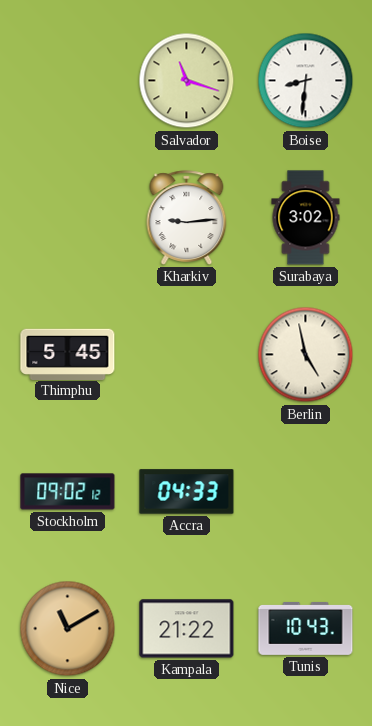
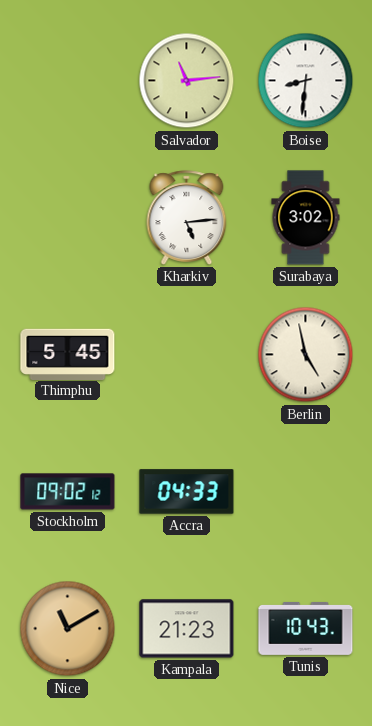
Salvador: 11:18 -> 11:14 (187, 81)
Kharkiv: 9:14 -> 5:14 (187, 218)
Kampala: 21:22 -> 21:23 (187, 629)
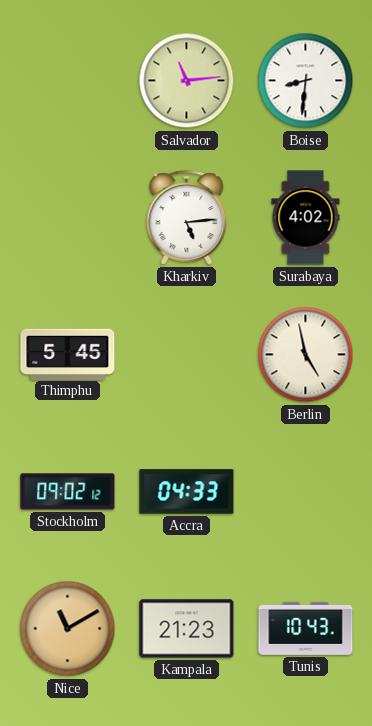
Surabaya: 3:02 -> 4:02 (306, 218)
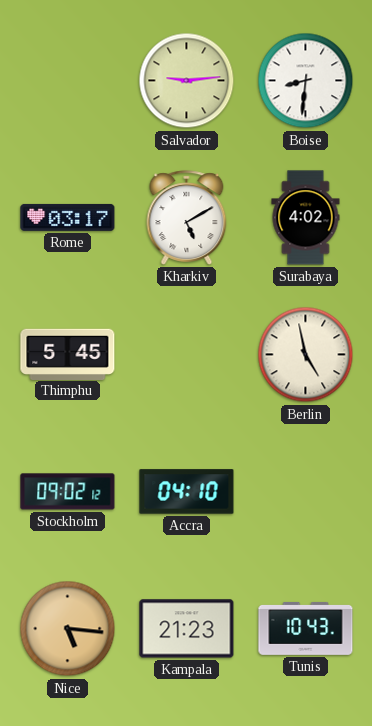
Salvador: 11:14 -> 9:14 (187, 81)
Rome: none -> 03:17 (68, 217)
Kharkiv: 5:14 -> 5:10 (187, 218)
Accra: 04:33 -> 04:10 (187, 492)
Nice: 11:10 -> 5:16 (68, 629)
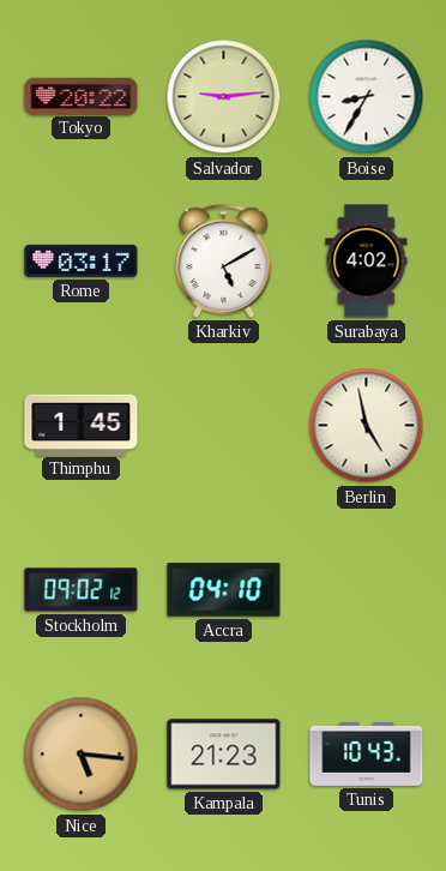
Tokyo: none -> 20:22 (82, 96)
Boise: 8:31 -> 8:35 (367, 97)
Thimphu: 5:45 -> 1:45 (82, 425)
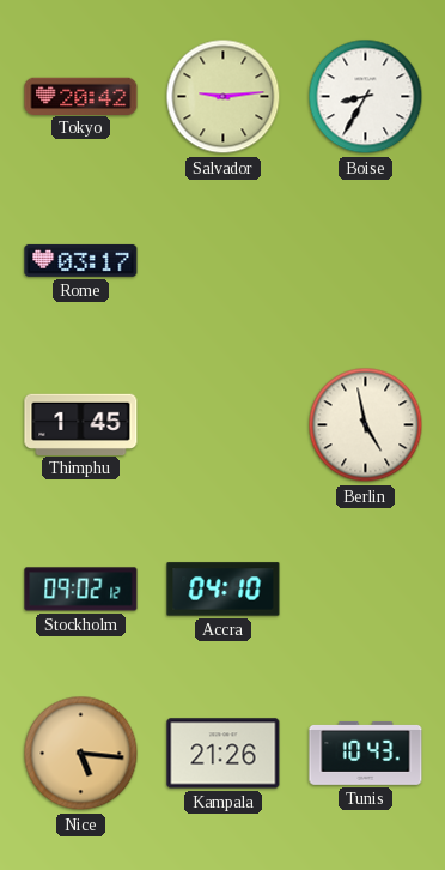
Tokyo: 20:22 -> 20:42 (81, 96)
Kharkiv: 5:10 -> none (224, 262)
Surabaya: 4:02 -> none (367, 262)
Kampala: 21:23 -> 21:26 (224, 754)
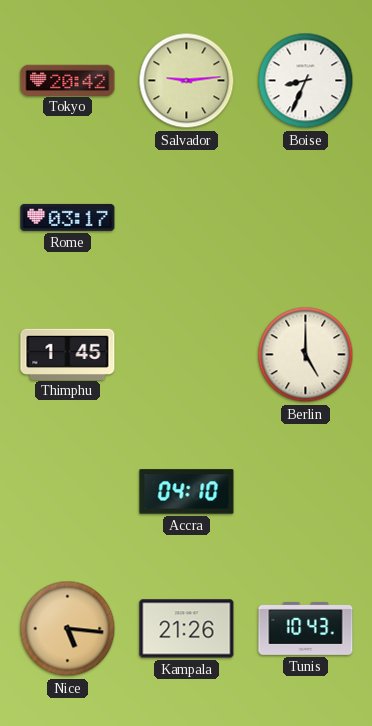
Boise: 8:35 -> 8:34 (306, 81)
Berlin: 4:58 -> 5:00 (306, 355)
Stockholm: 09:02 -> none (81, 590)
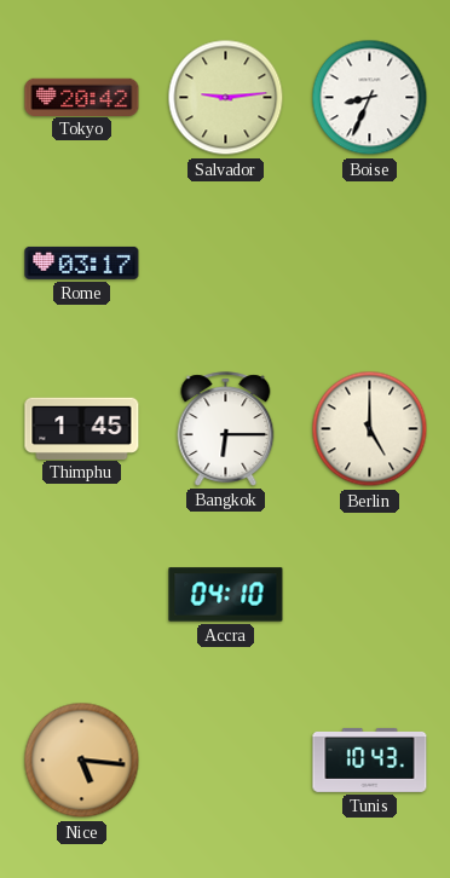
Bangkok: none -> 6:15 (226, 429)
Kampala: 21:26 -> none (187, 629)
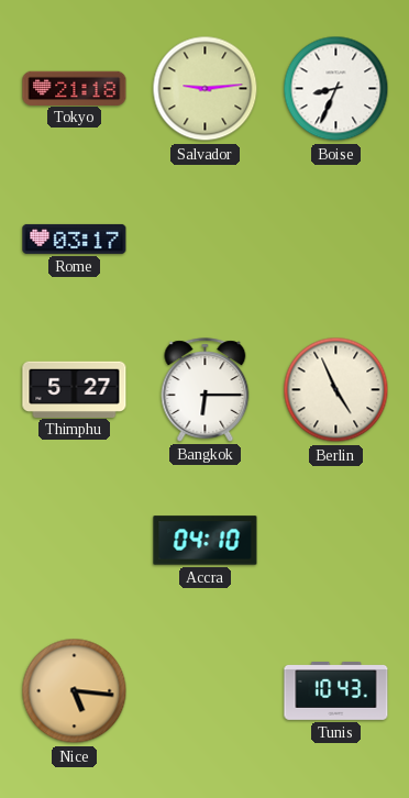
Tokyo: 20:42 -> 21:18 (75, 88)
Thimphu: 1:45 -> 5:27 (75, 389)
Berlin: 5:00 -> 4:56 (336, 390)
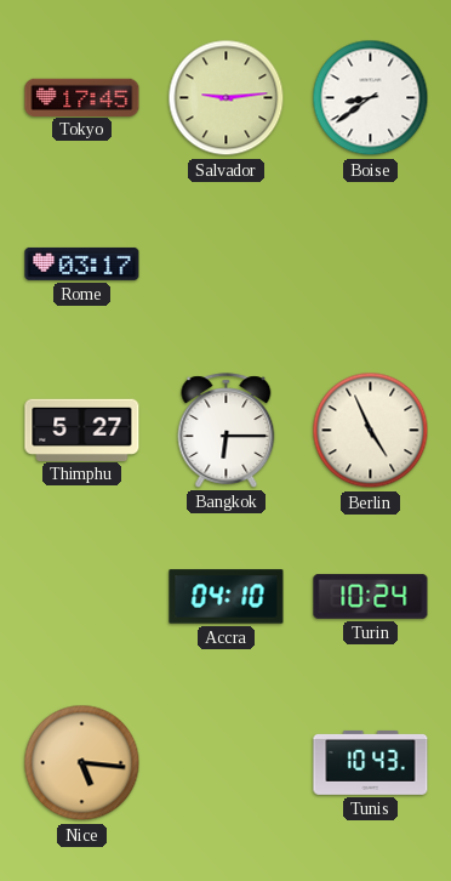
Tokyo: 21:18 -> 17:45 (82, 97)
Boise: 8:34 -> 8:39 (371, 98)
Turin: none -> 10:24 (371, 597)
